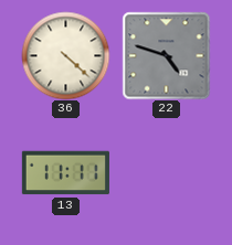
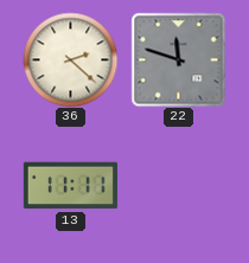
36: 4:22 -> 2:22 (70, 59)
22: 4:48 -> 11:48 (178, 59)
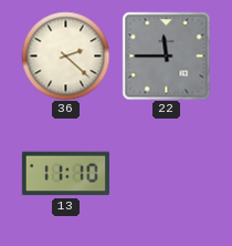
22: 11:48 -> 11:45 (166, 55)
13: 11:11 -> 11:10 (65, 174)
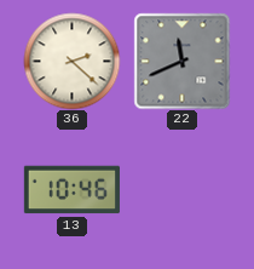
22: 11:45 -> 11:41 (181, 61)
13: 11:10 -> 10:46 (71, 190)
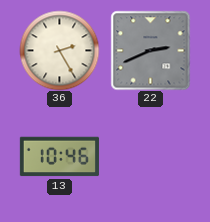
36: 2:22 -> 2:25 (59, 50)
22: 11:41 -> 2:41 (150, 50)
